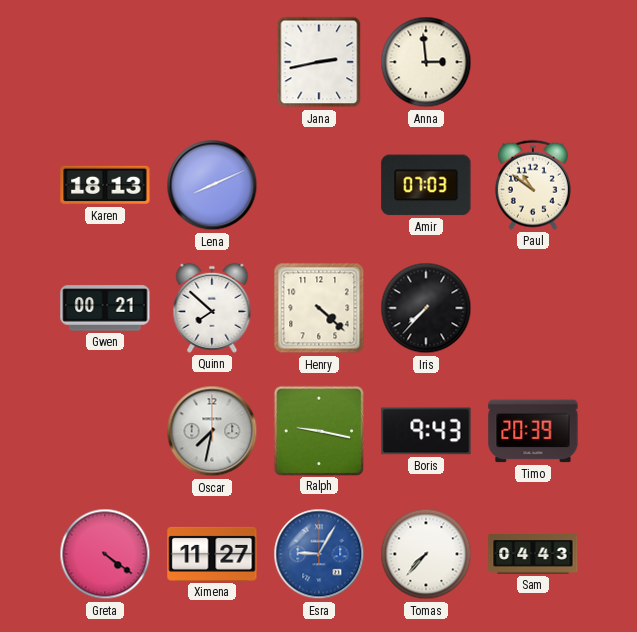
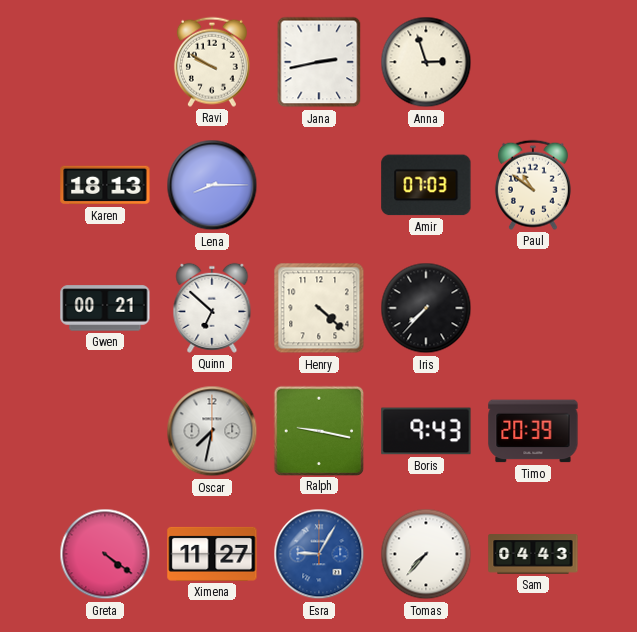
Ravi: none -> 9:50 (212, 62)
Anna: 2:59 -> 2:57 (426, 62)
Lena: 8:11 -> 8:15 (212, 185)
Quinn: 7:52 -> 6:52 (212, 308)
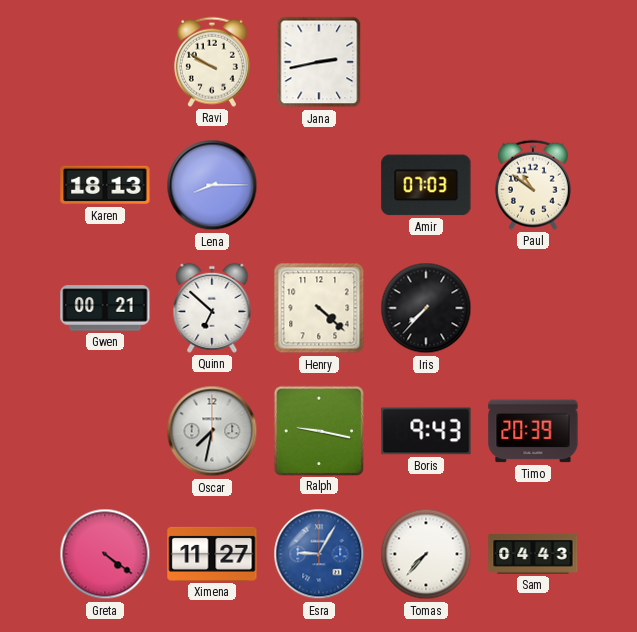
Anna: 2:57 -> none (426, 62)
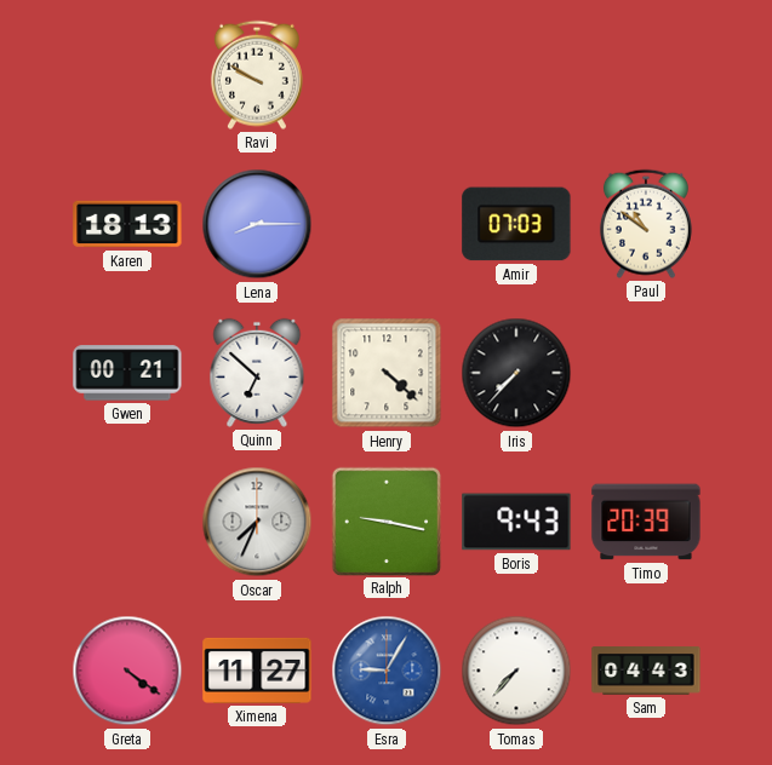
Jana: 2:43 -> none (319, 62)
Oscar: 7:32 -> 7:34 (257, 522)
